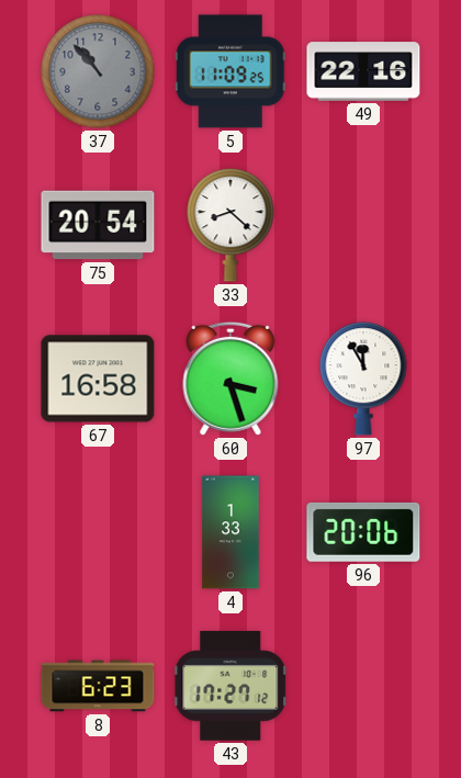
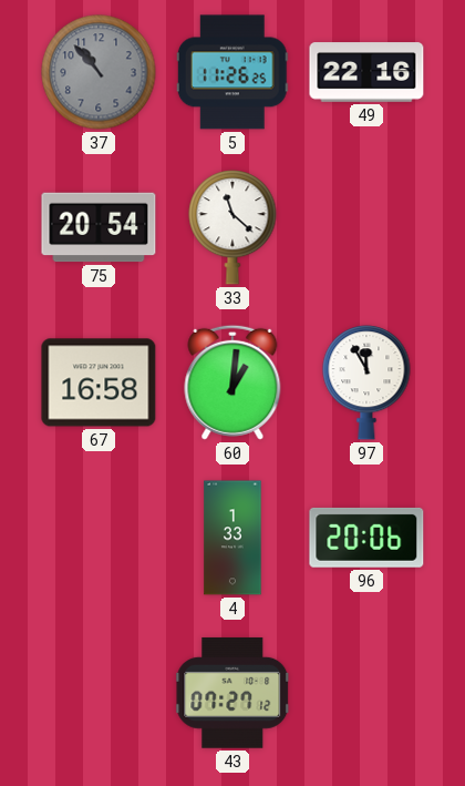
5: 11:09 -> 11:26 (232, 72)
33: 8:22 -> 11:22 (232, 227)
60: 3:27 -> 1:01 (232, 382)
8: 6:23 -> none (98, 686)
43: 17:27 -> 07:27 (234, 693)
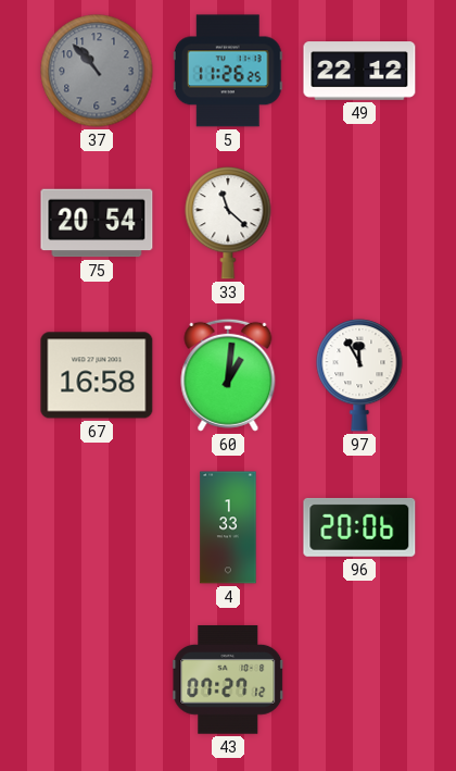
49: 22:16 -> 22:12 (359, 71)
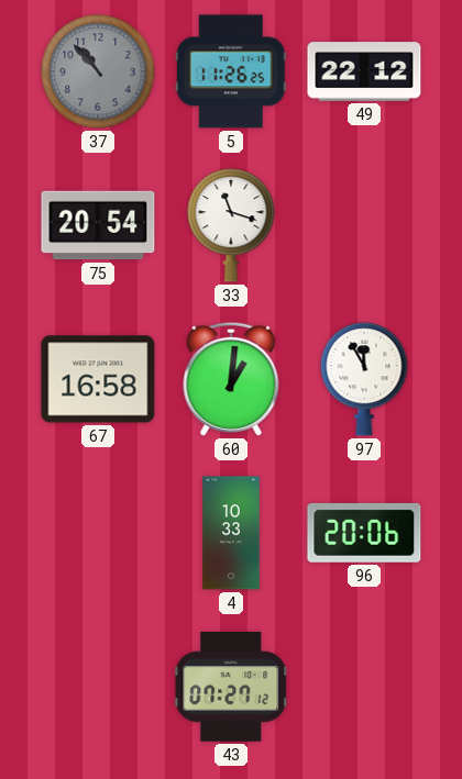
33: 11:22 -> 11:18 (231, 225)
4: 1:33 -> 10:33 (231, 533)
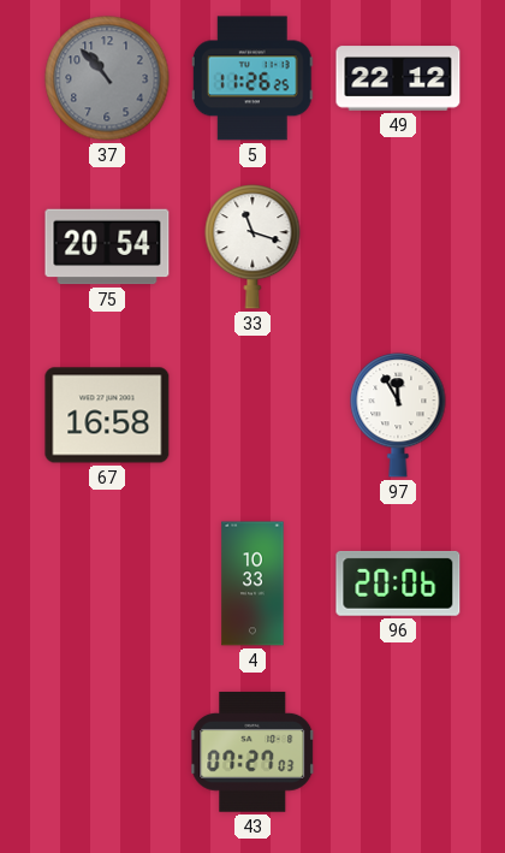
60: 1:01 -> none (231, 379)
43: 07:27:12 -> 07:27:03 (254, 752)
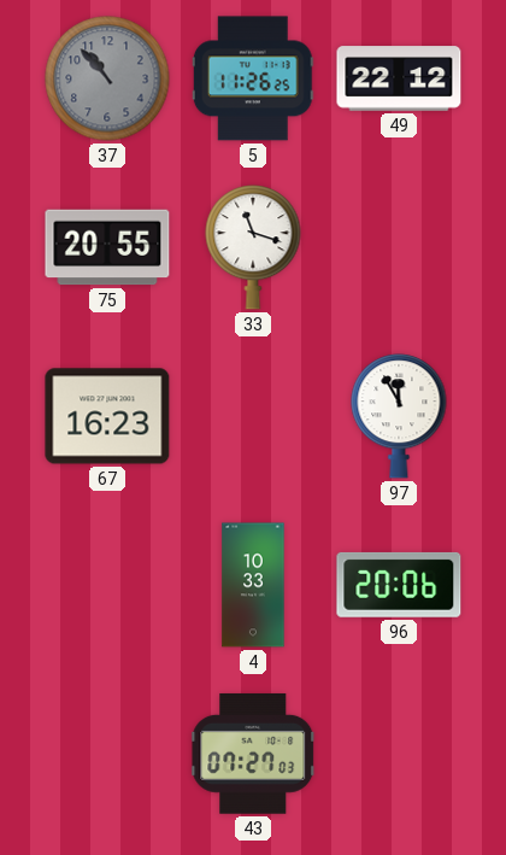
75: 20:54 -> 20:55 (107, 247)
67: 16:58 -> 16:23 (107, 416)
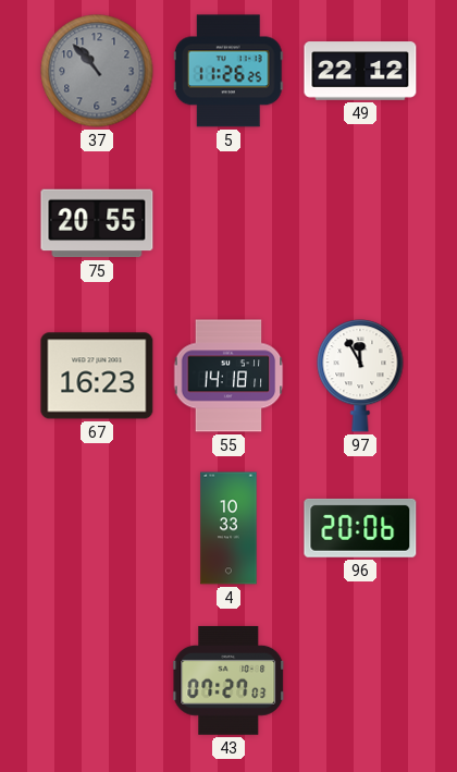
33: 11:18 -> none (253, 247)
55: none -> 14:18 (228, 376)
